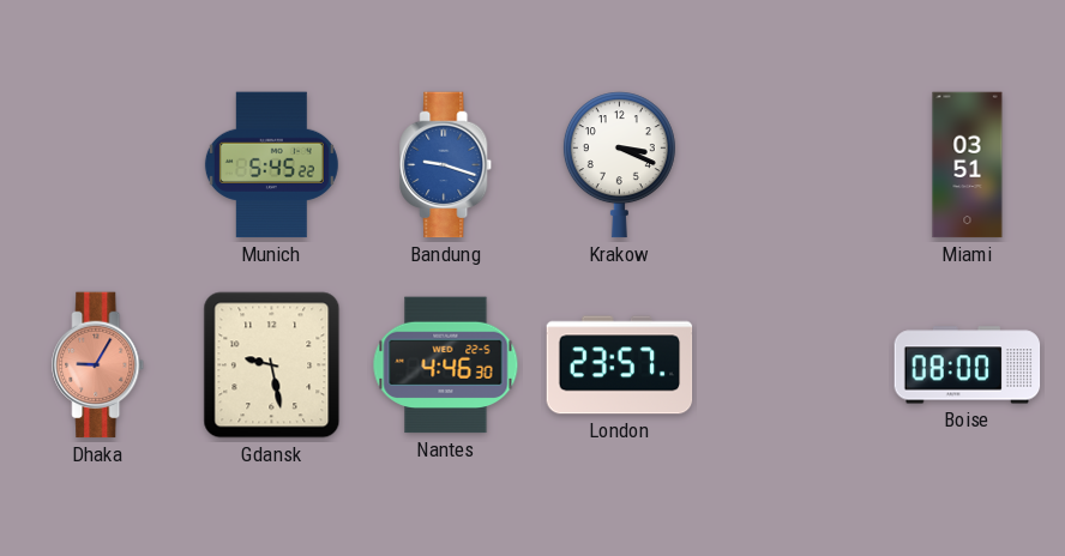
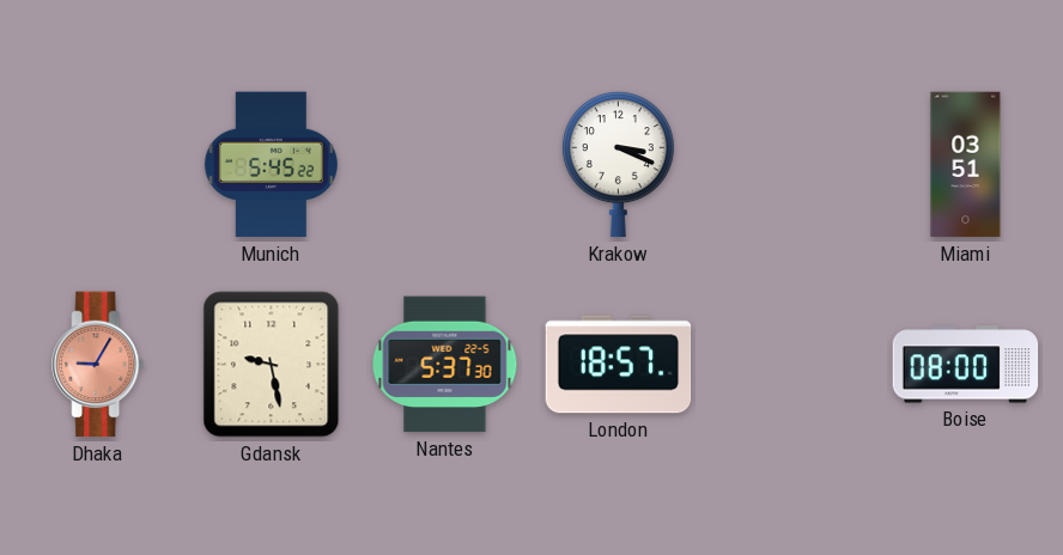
Bandung: 9:18 -> none (446, 165)
Nantes: 4:46 -> 5:37 (445, 365)
London: 23:57 -> 18:57 (619, 365)
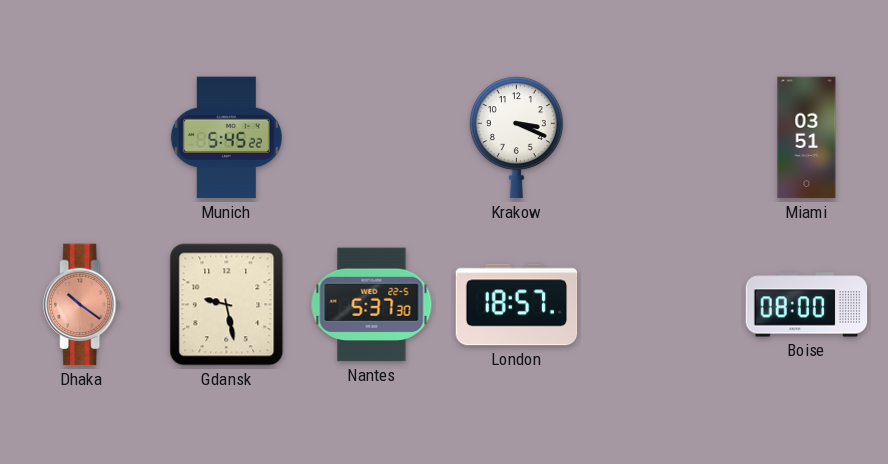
Dhaka: 9:05 -> 10:21 (82, 305)
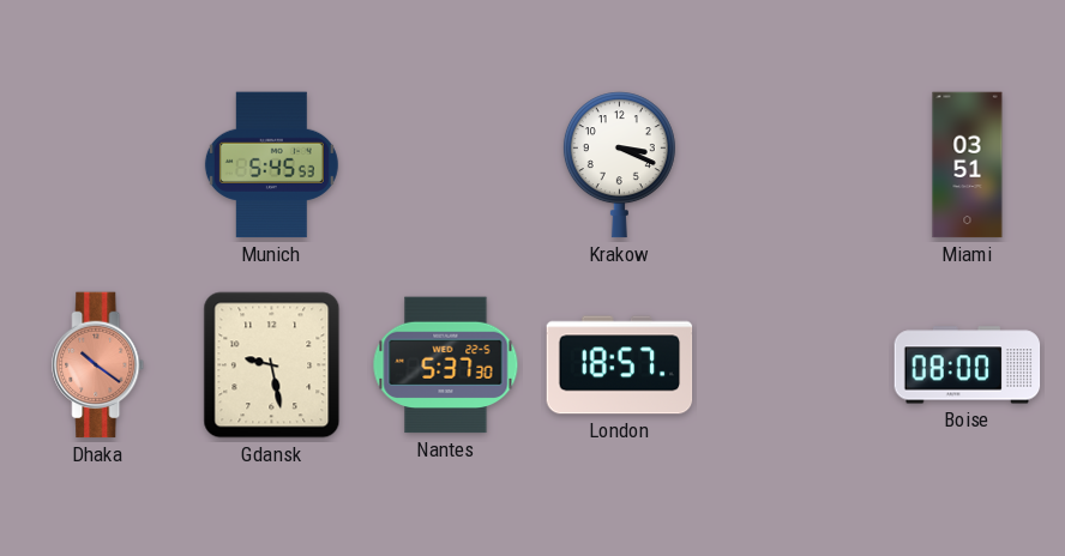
Munich: 5:45:22 -> 5:45:53 (271, 165)
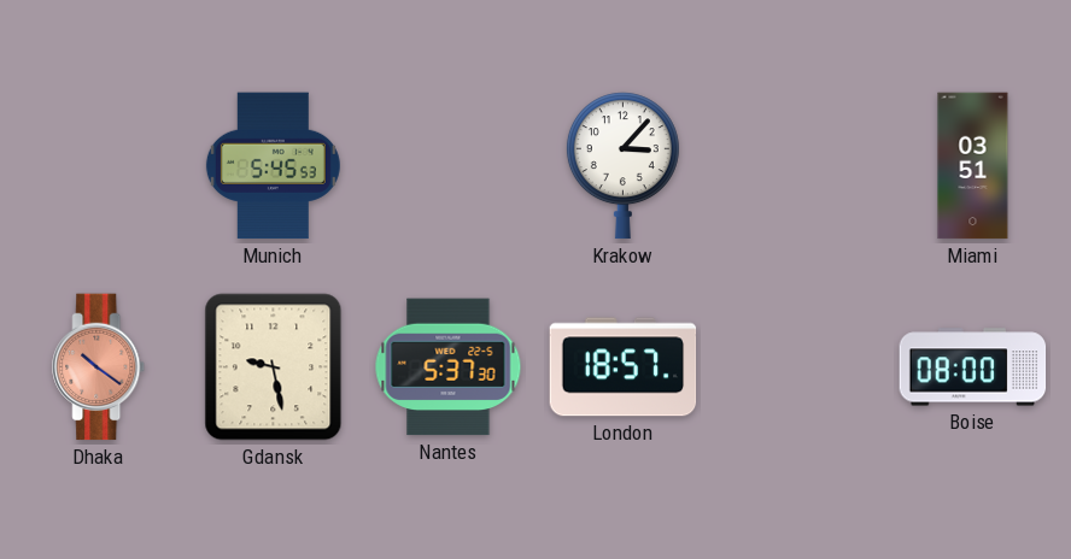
Krakow: 3:19 -> 3:07 (622, 166)
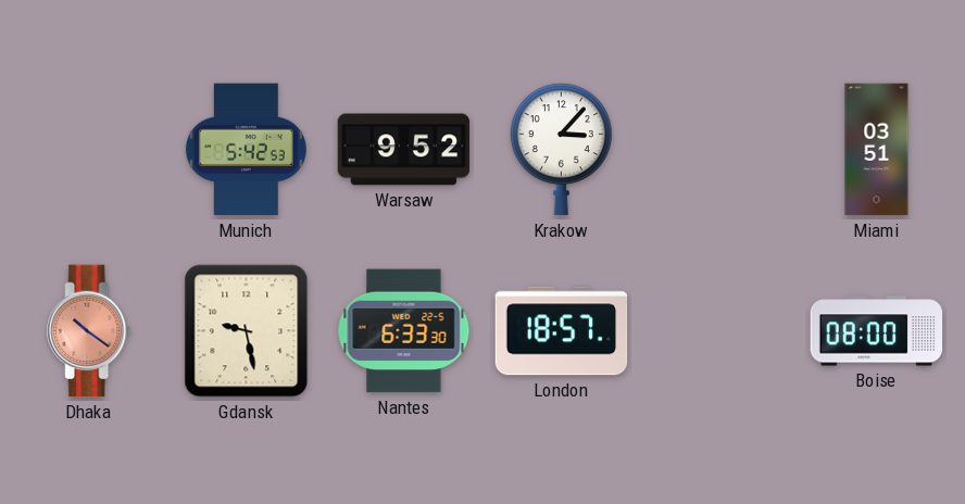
Munich: 5:45 -> 5:42 (246, 150)
Warsaw: none -> 9:52 (404, 150)
Nantes: 5:37 -> 6:33 (404, 331)
